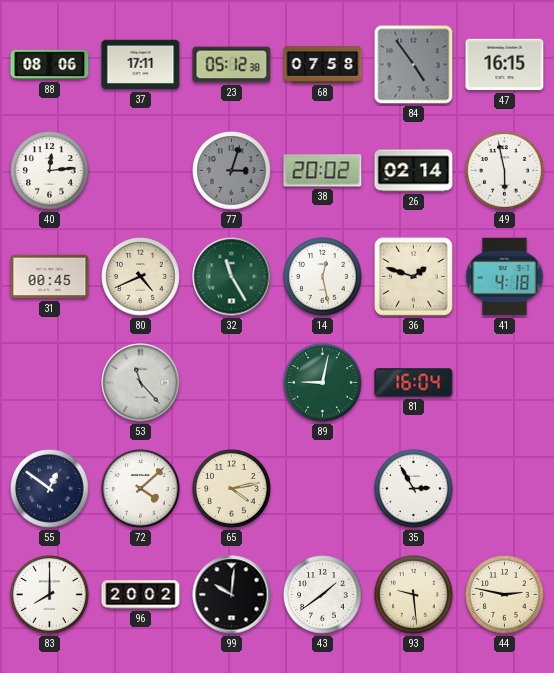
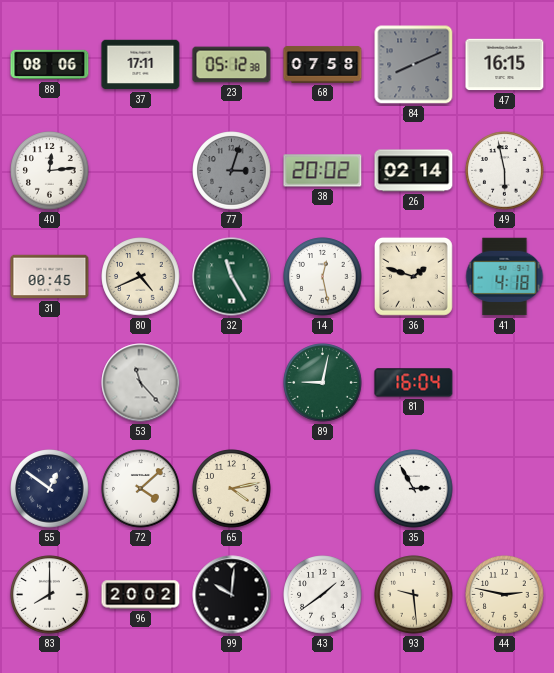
84: 4:54 -> 8:11 (414, 65)
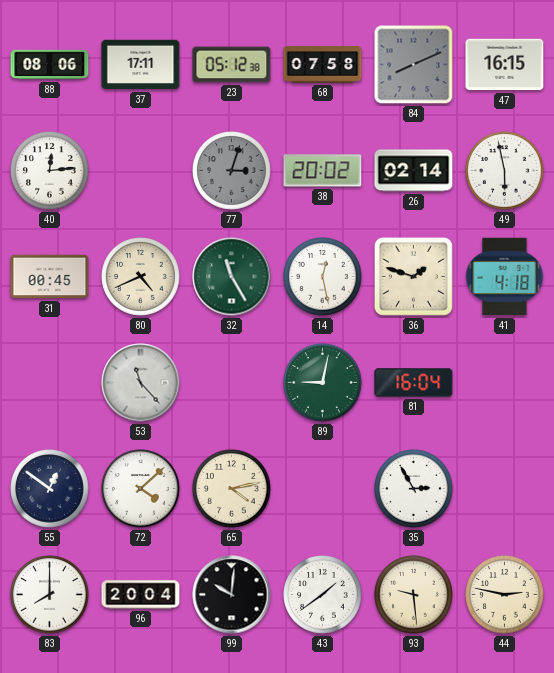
96: 20:02 -> 20:04 (141, 595)
